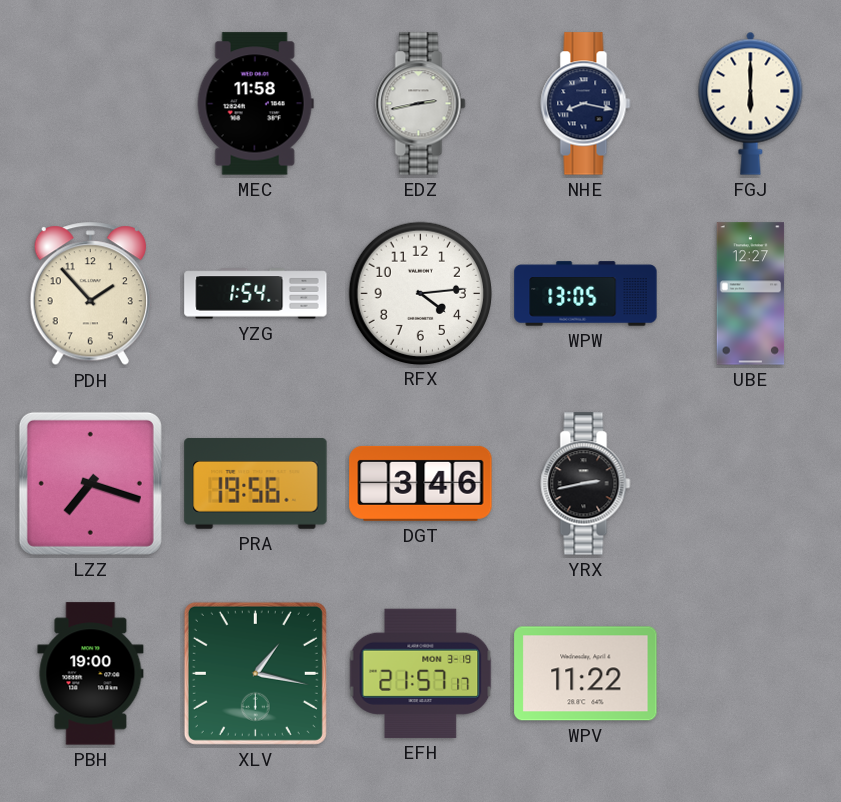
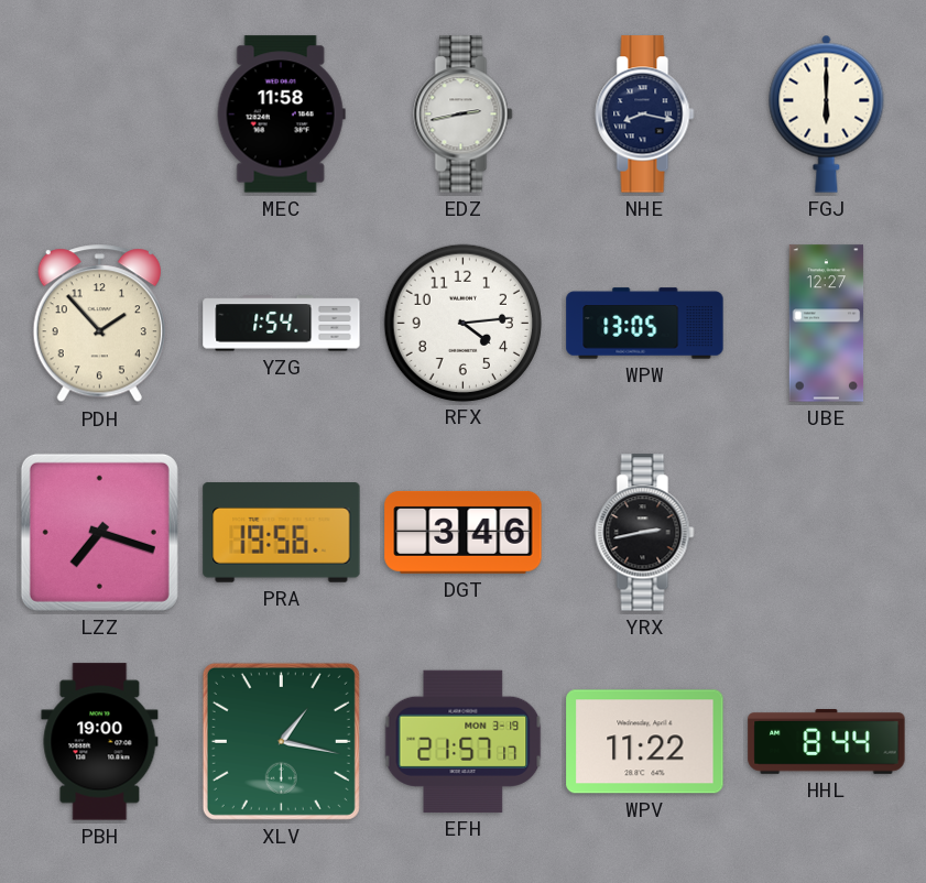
HHL: none -> 8:44 (827, 742)
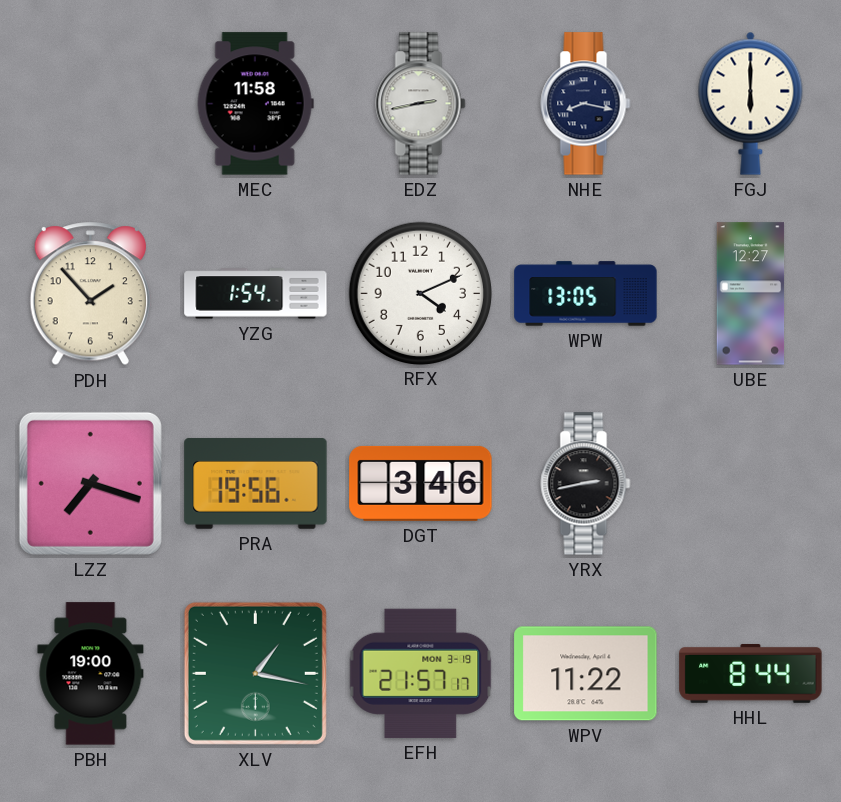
RFX: 4:14 -> 4:11 (420, 293)
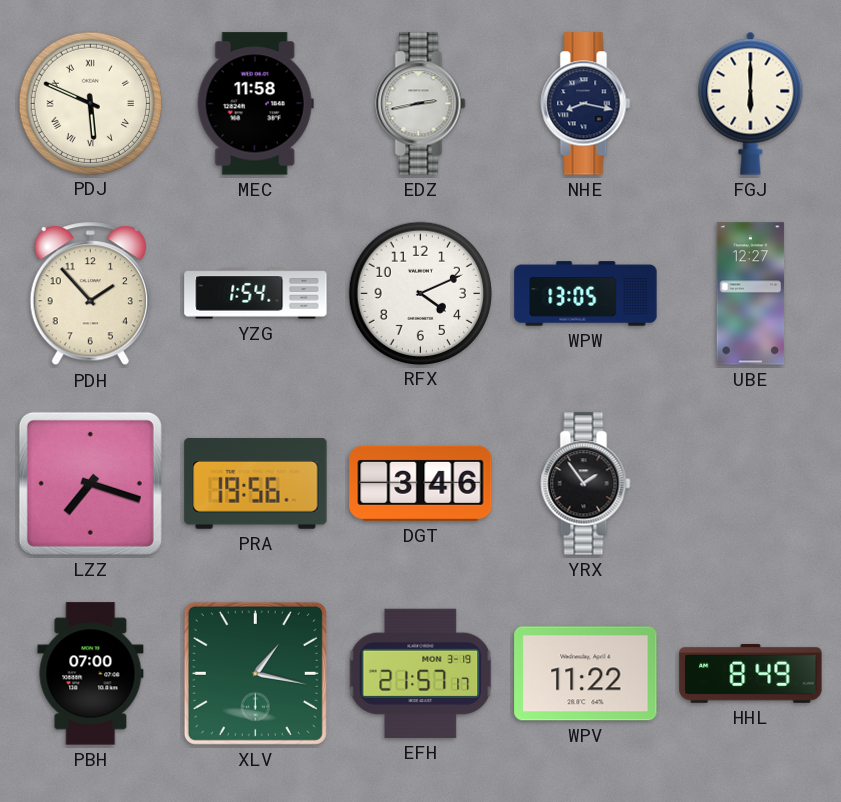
PDJ: none -> 5:49 (90, 103)
YRX: 2:43 -> 1:54 (586, 484)
PBH: 19:00 -> 07:00 (91, 674)
HHL: 8:44 -> 8:49 (751, 674)
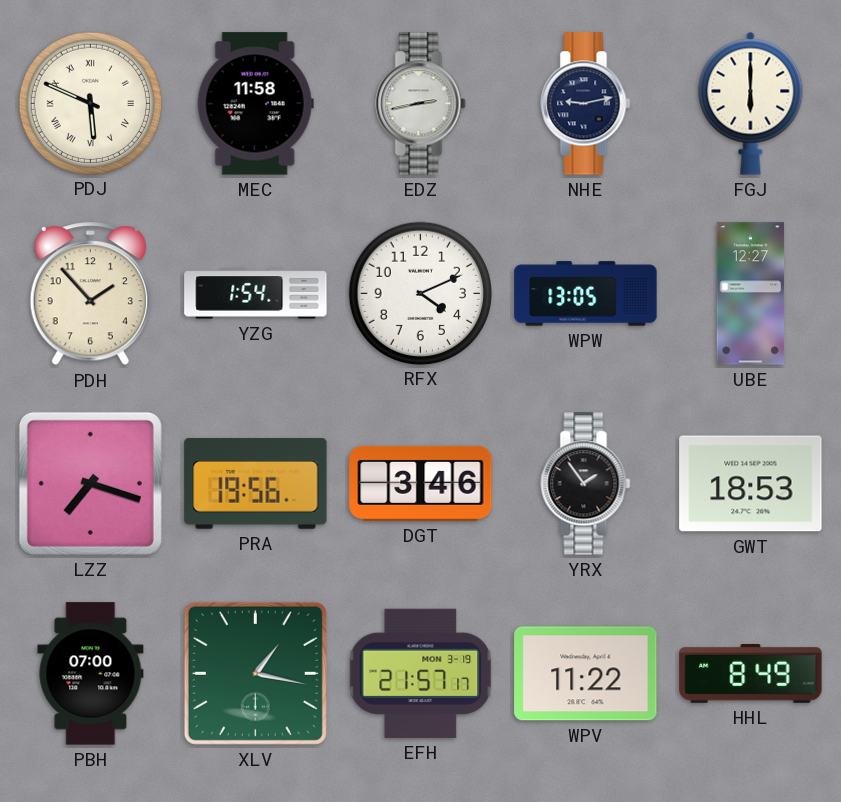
NHE: 8:17 -> 9:13 (586, 104)
GWT: none -> 18:53 (751, 484)
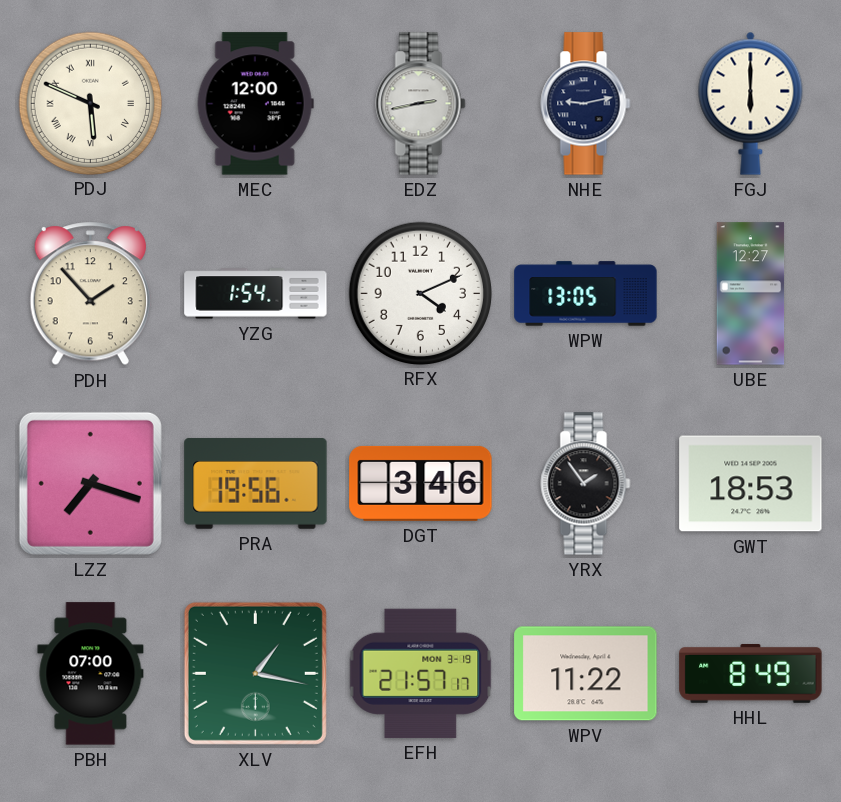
MEC: 11:58 -> 12:00 (255, 104)
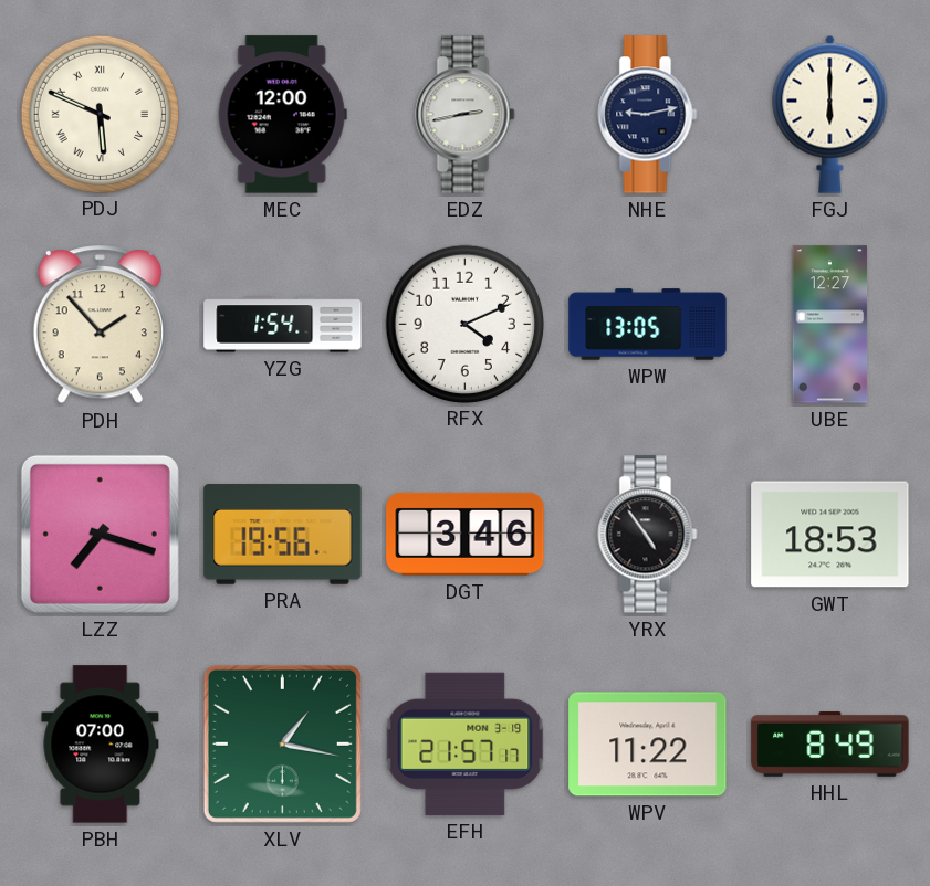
YRX: 1:54 -> 4:54 (648, 535)
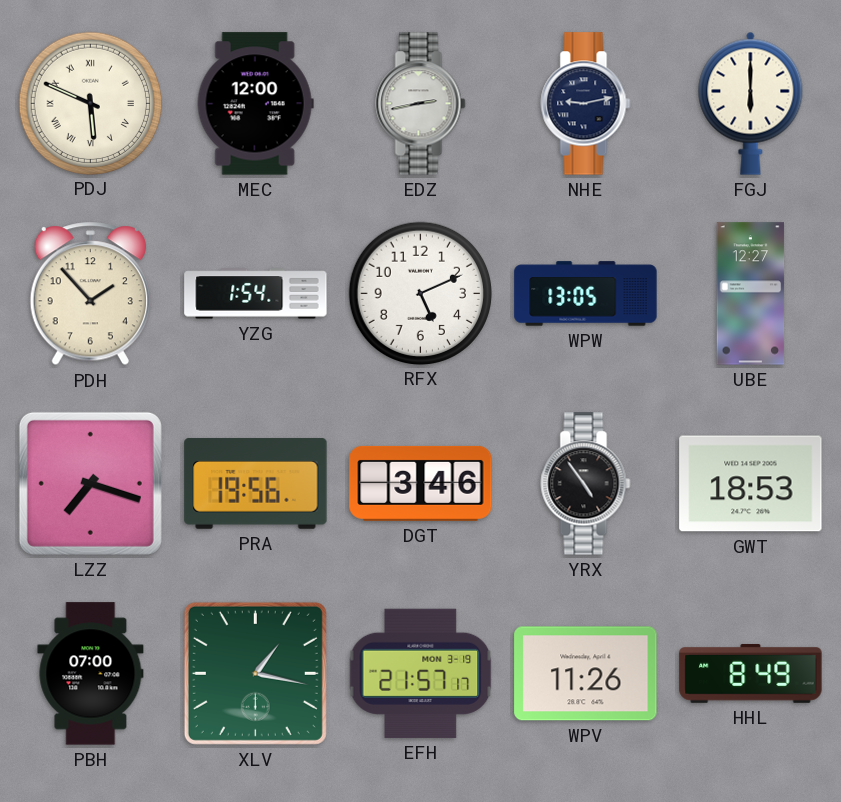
RFX: 4:11 -> 5:11 (420, 293)
WPV: 11:22 -> 11:26 (586, 674)
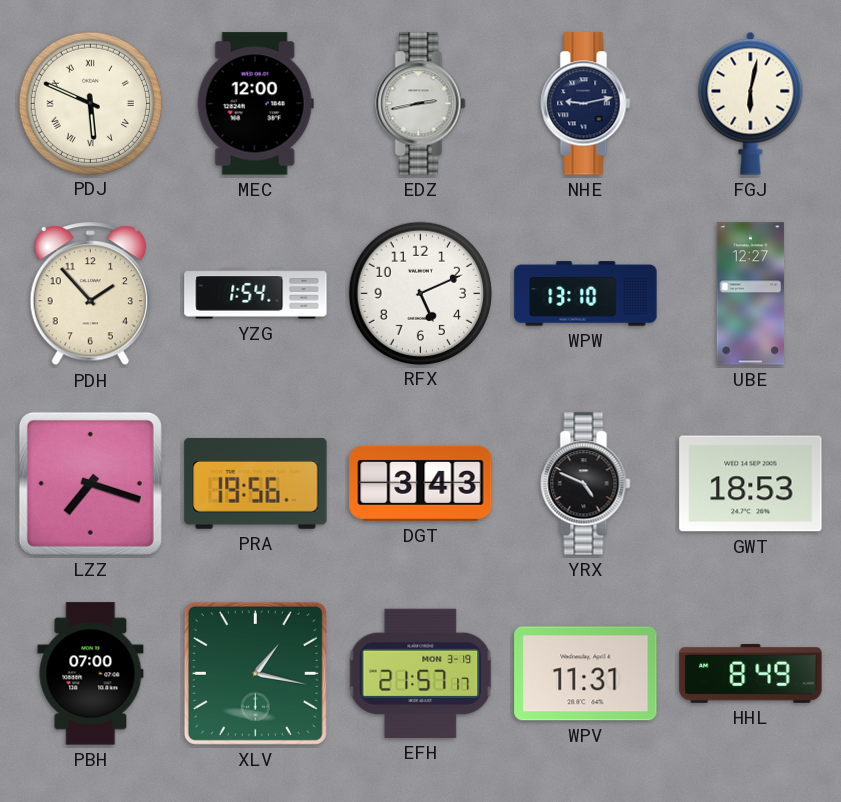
FGJ: 6:00 -> 6:02 (751, 103)
WPW: 13:05 -> 13:10 (586, 294)
DGT: 3:46 -> 3:43 (421, 483)
YRX: 4:54 -> 4:49 (586, 484)
WPV: 11:26 -> 11:31 (586, 674)
